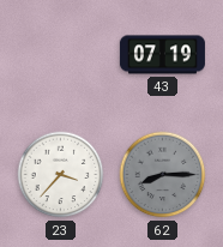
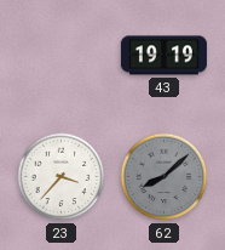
43: 07:19 -> 19:19 (163, 56)
62: 8:15 -> 8:08 (165, 177)
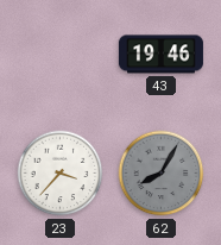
43: 19:19 -> 19:46 (160, 55)
62: 8:08 -> 8:05 (162, 174)
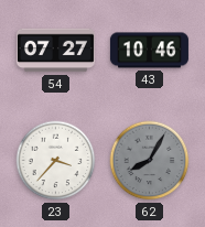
54: none -> 07:27 (55, 51)
43: 19:46 -> 10:46 (149, 51)
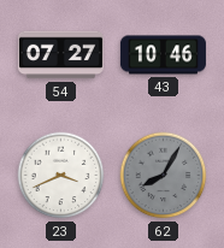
23: 3:37 -> 3:41 (61, 176)
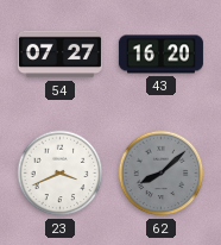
43: 10:46 -> 16:20 (160, 55)
62: 8:05 -> 8:08 (162, 174)
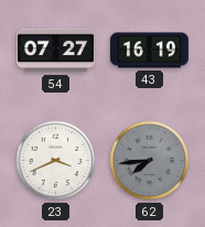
43: 16:20 -> 16:19 (149, 51)
62: 8:08 -> 7:44 (150, 161)
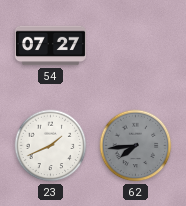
43: 16:19 -> none (149, 51)
23: 3:41 -> 1:41 (51, 146)
